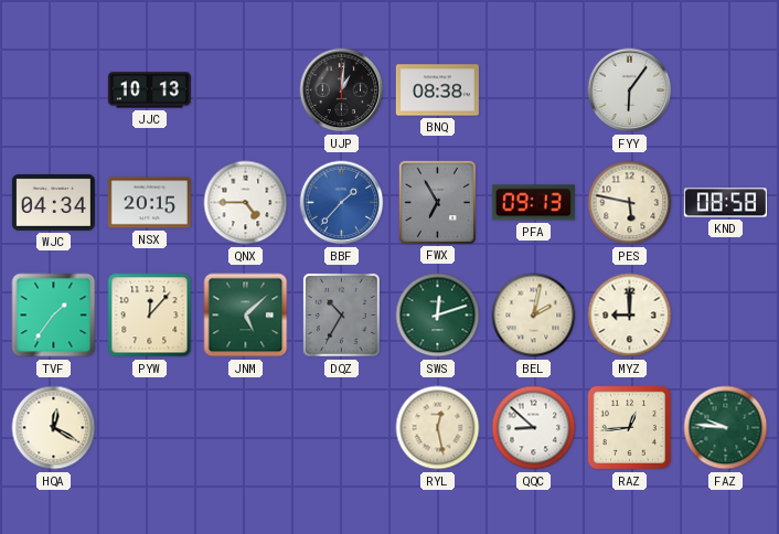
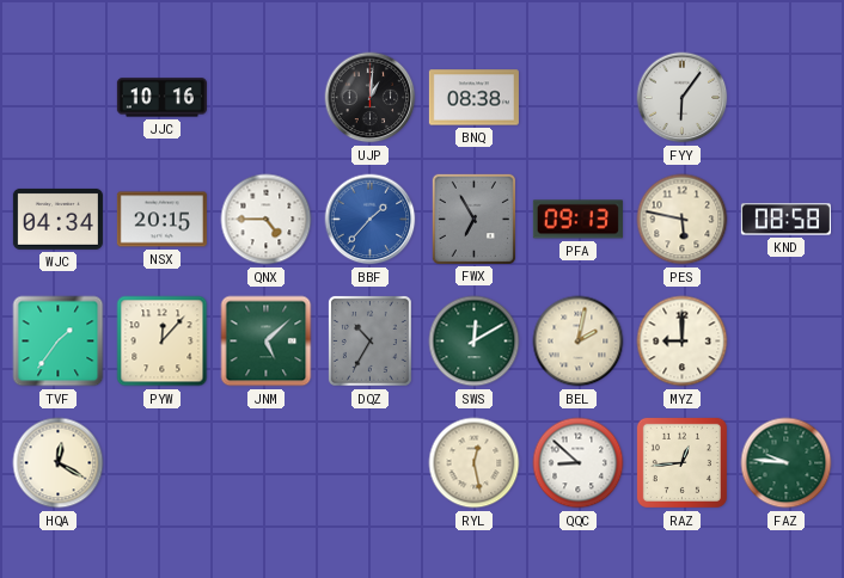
JJC: 10:13 -> 10:16 (161, 98)
SWS: 12:12 -> 12:10 (475, 342)
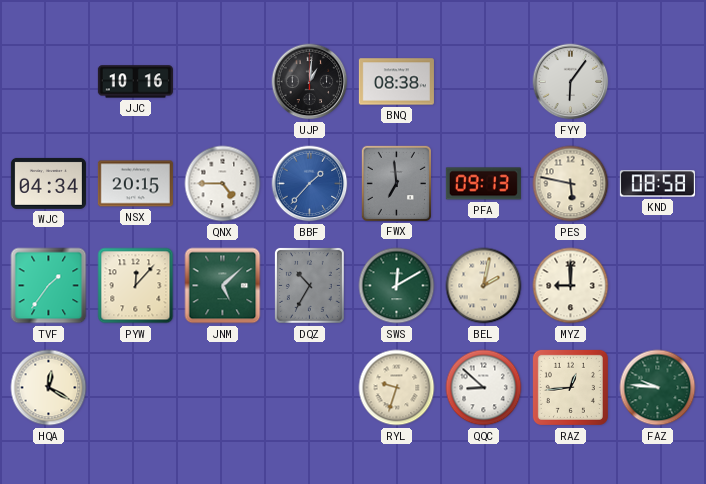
FWX: 6:55 -> 6:59 (396, 183)
RYL: 12:28 -> 9:33 (397, 388)
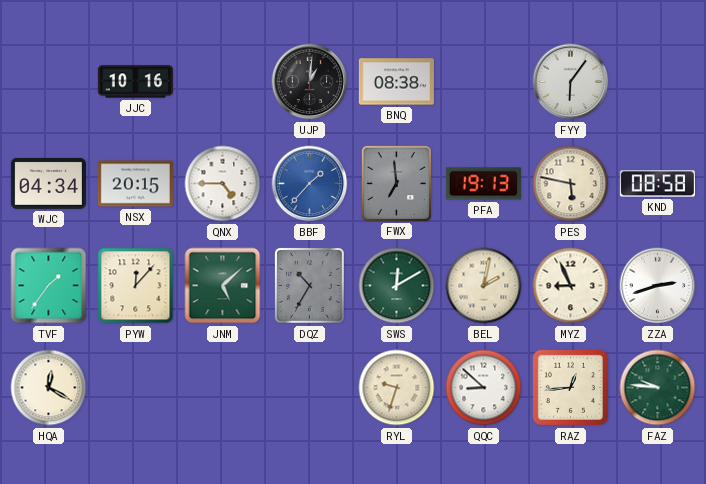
PFA: 09:13 -> 19:13 (483, 184)
MYZ: 9:00 -> 8:56 (571, 286)
ZZA: none -> 2:42 (658, 286)
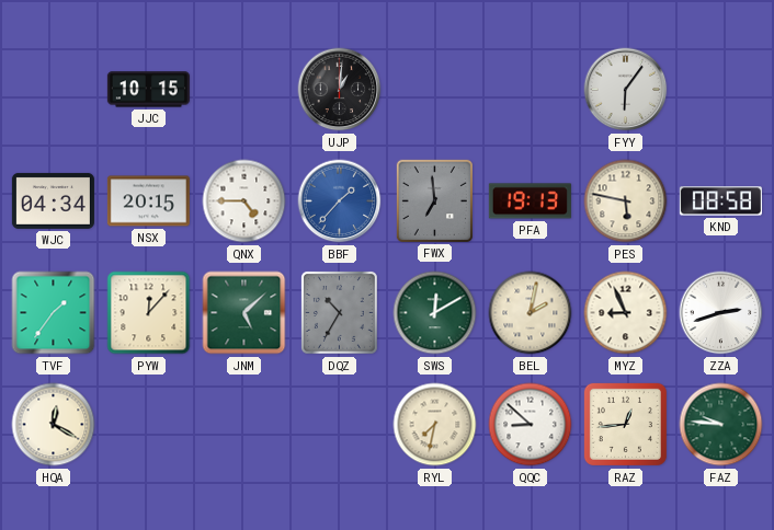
JJC: 10:16 -> 10:15 (148, 90)
BNQ: 08:38 -> none (396, 82)
RYL: 9:33 -> 7:32 (435, 425)
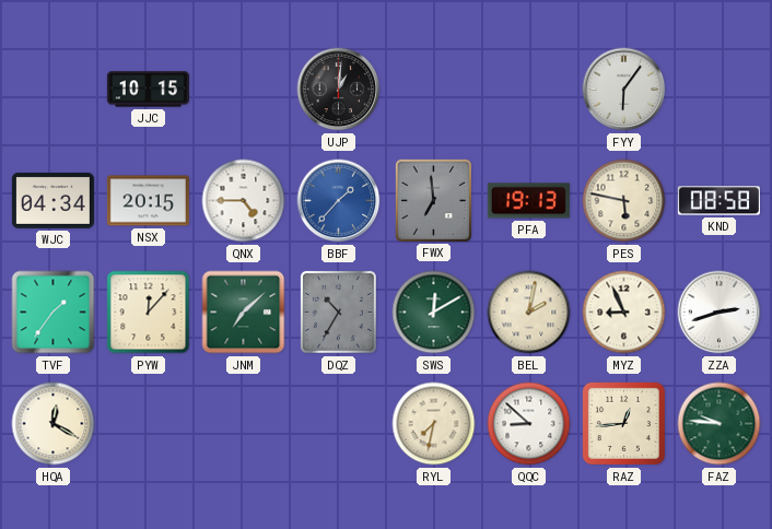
JNM: 5:08 -> 7:08 (244, 313)
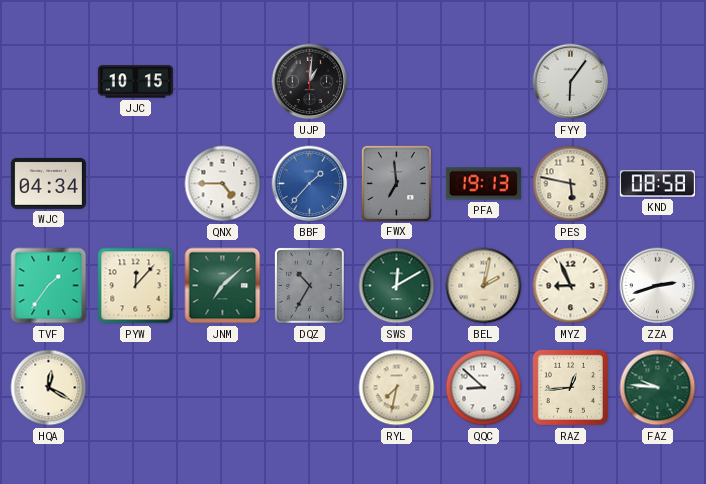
NSX: 20:15 -> none (148, 201)
